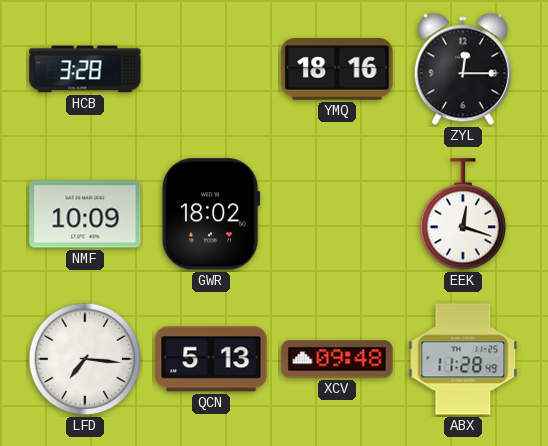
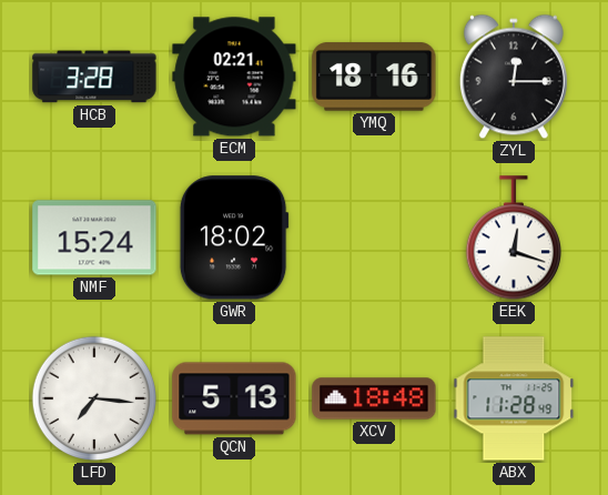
ECM: none -> 02:21 (234, 77)
NMF: 10:09 -> 15:24 (94, 238)
XCV: 09:48 -> 18:48 (374, 398)
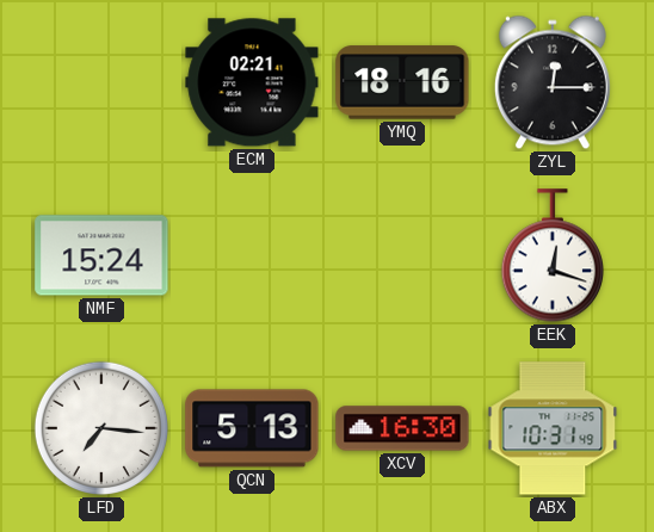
HCB: 3:28 -> none (94, 77)
GWR: 18:02 -> none (234, 238)
XCV: 18:48 -> 16:30 (402, 428)
ABX: 11:28 -> 10:31 (553, 428)
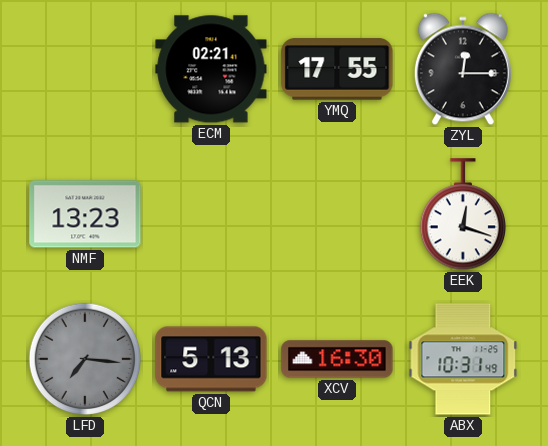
YMQ: 18:16 -> 17:55 (337, 69)
NMF: 15:24 -> 13:23 (85, 214)
LFD dial: white -> grey (85, 359)
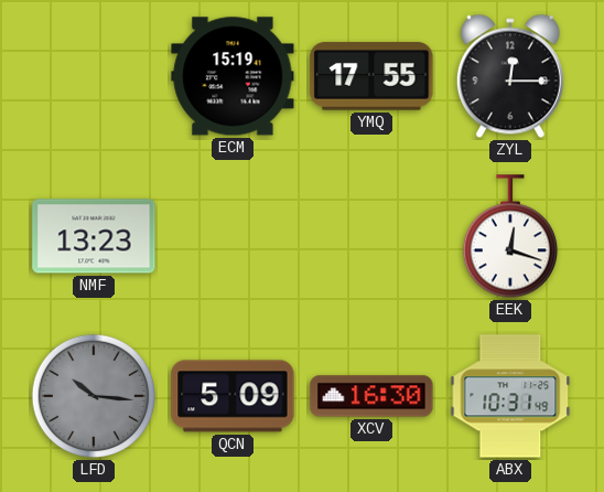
ECM: 02:21 -> 15:19 (233, 76)
LFD: 7:16 -> 10:16 (94, 396)
QCN: 5:13 -> 5:09 (233, 396)
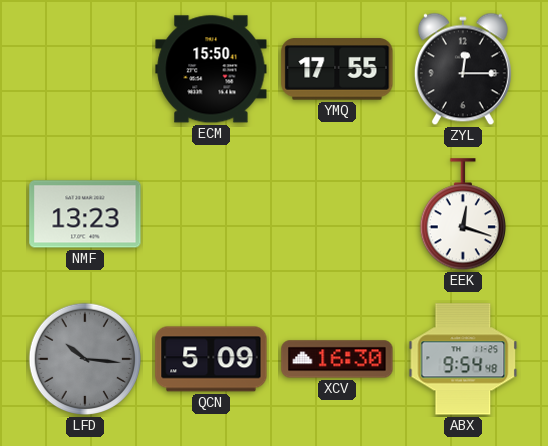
ECM: 15:19 -> 15:50 (211, 69)
ABX: 10:31 -> 9:54 (463, 359)
